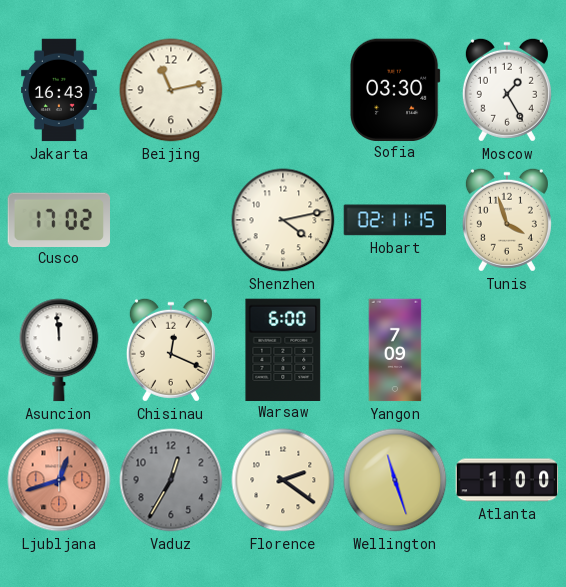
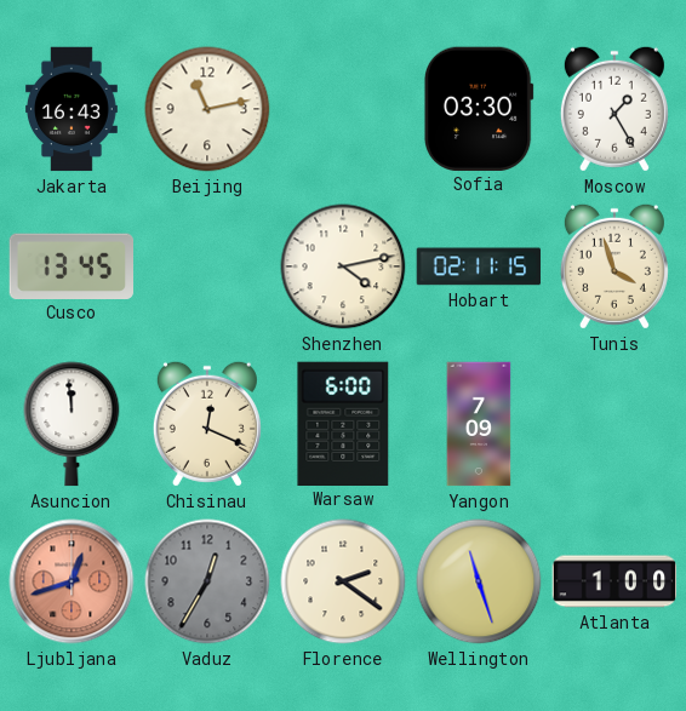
Cusco: 17:02 -> 13:45 (70, 265)
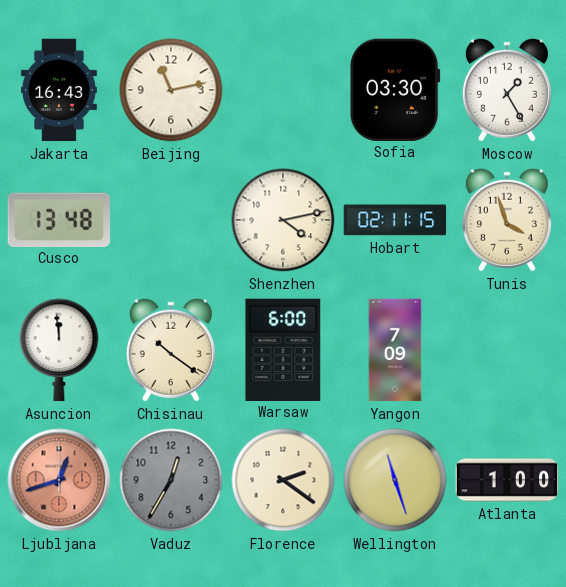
Cusco: 13:45 -> 13:48 (58, 219)
Chisinau: 12:19 -> 10:21 (171, 350)
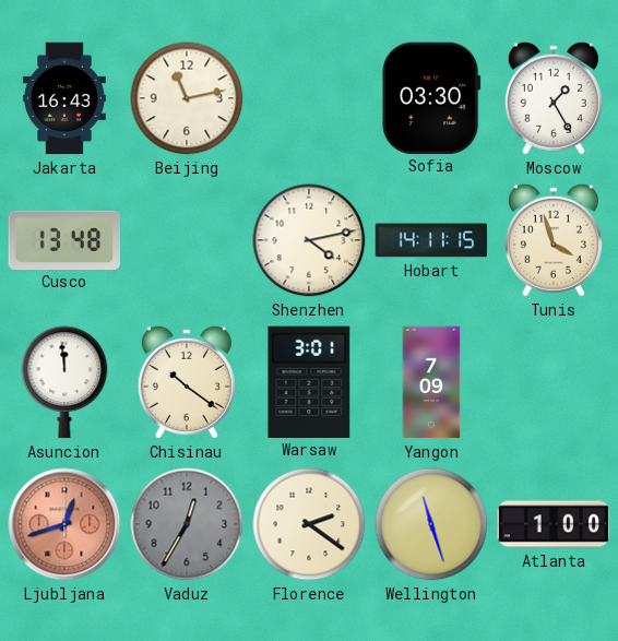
Hobart: 02:11 -> 14:11 (431, 240)
Warsaw: 6:00 -> 3:01 (309, 381)
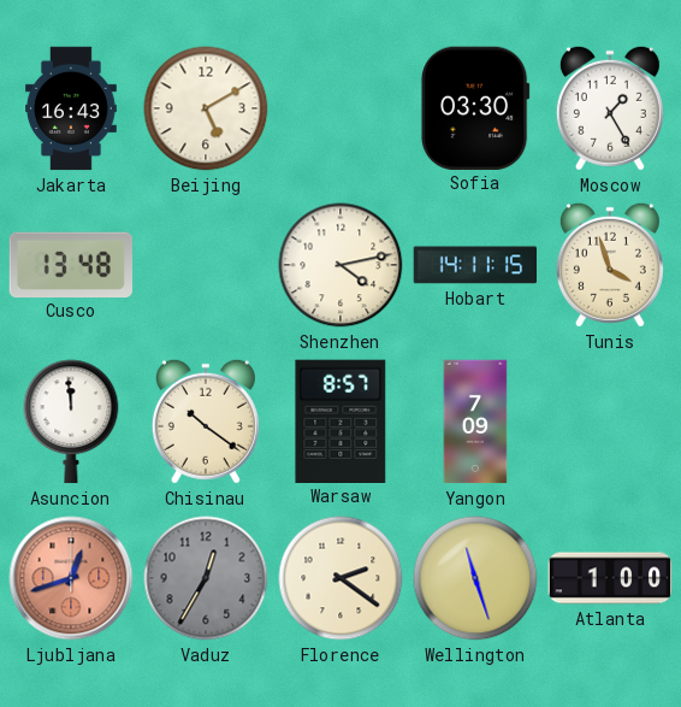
Beijing: 11:13 -> 5:10 (206, 108)
Warsaw: 3:01 -> 8:57 (340, 420)
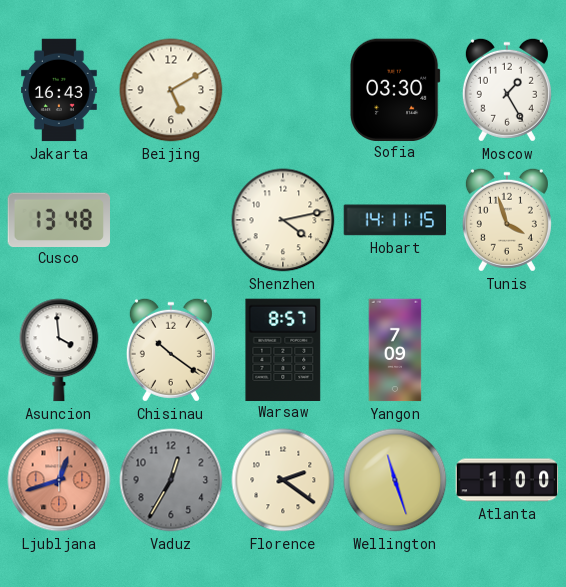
Asuncion: 11:59 -> 3:59 (59, 350)
